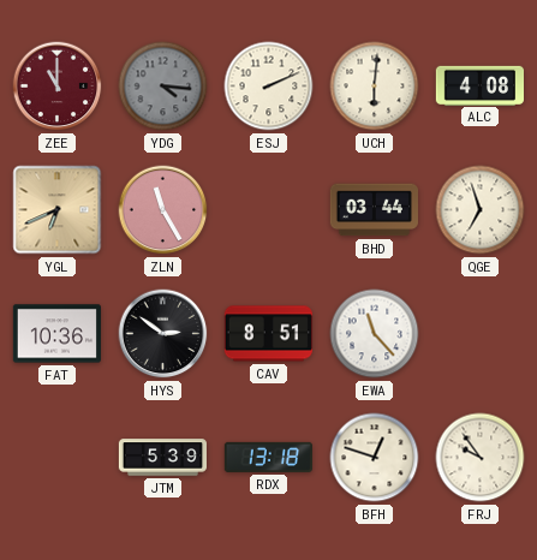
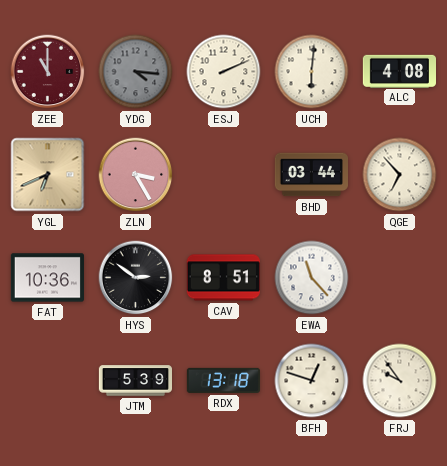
ZLN: 11:25 -> 3:25 (136, 175)
QGE: 6:57 -> 6:53 (400, 175)
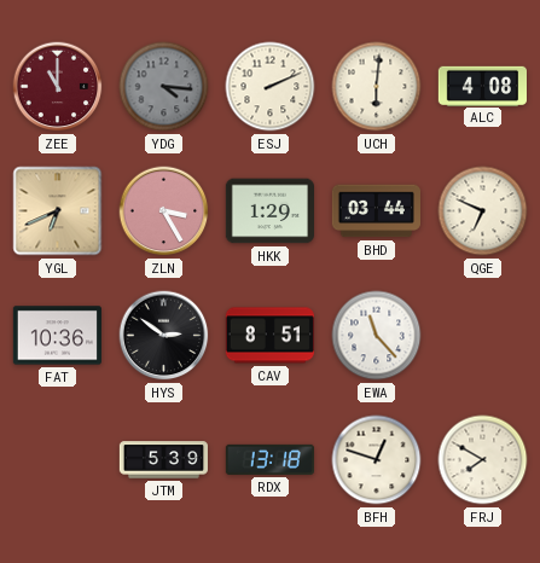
HKK: none -> 1:29 (269, 211)
QGE: 6:53 -> 6:49 (483, 211)
FRJ: 9:54 -> 7:50 (483, 460)
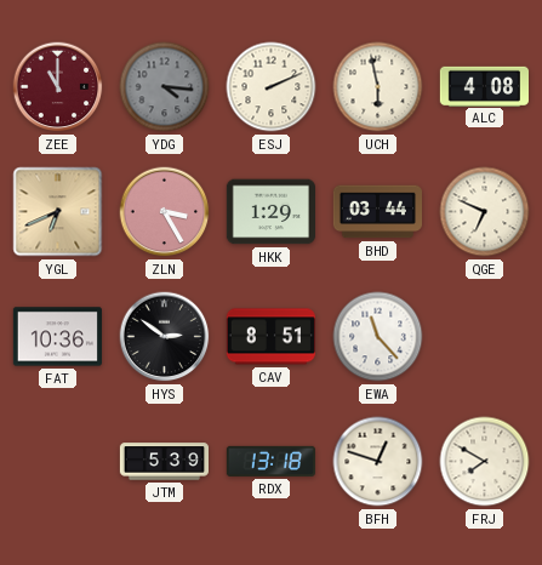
UCH: 6:01 -> 5:58 (378, 87)
